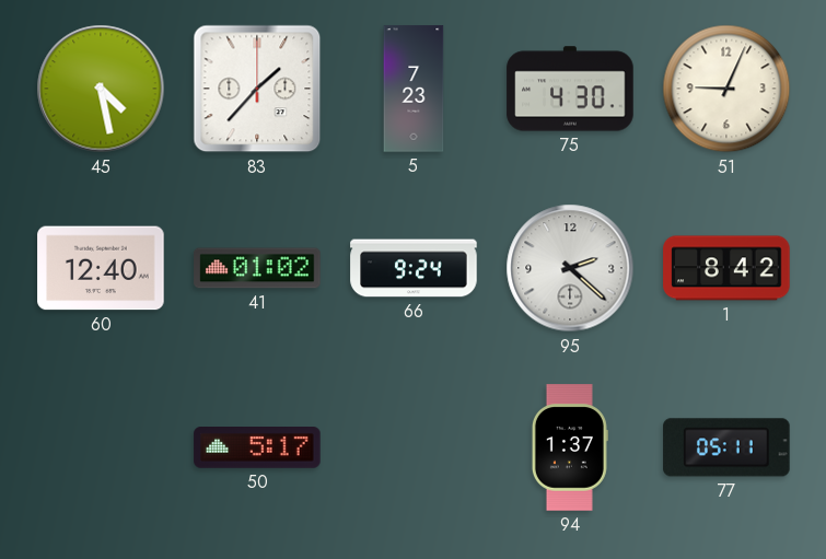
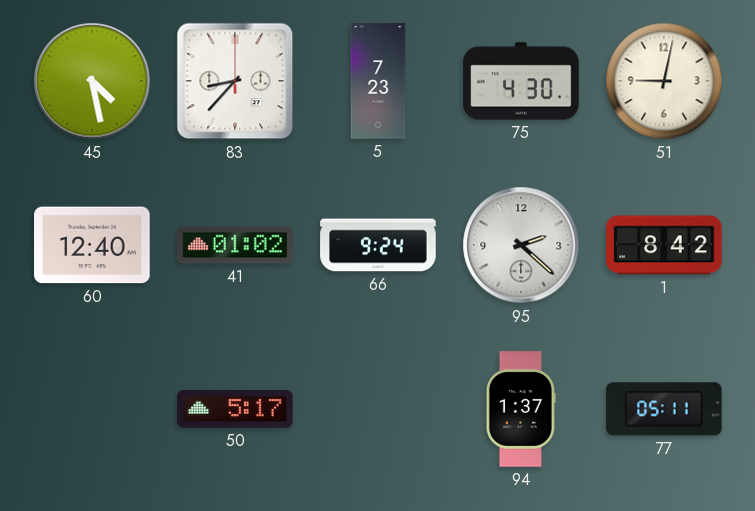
83: 1:37 -> 8:37 (235, 81)
51: 9:04 -> 9:02 (664, 81)
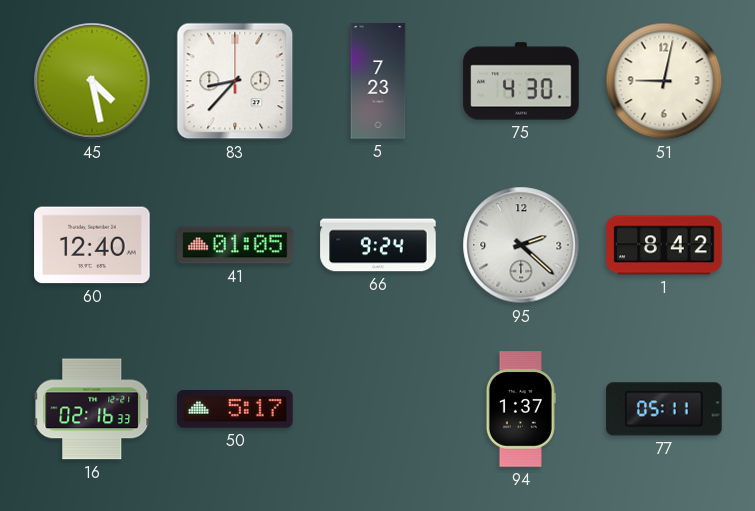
41: 01:02 -> 01:05 (235, 245)
16: none -> 02:16 (92, 409)
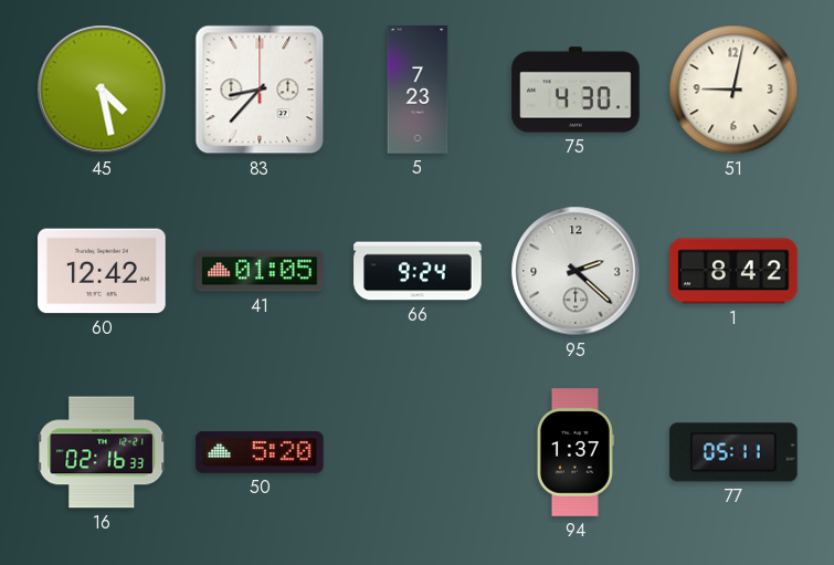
60: 12:40 -> 12:42 (102, 271)
50: 5:17 -> 5:20 (260, 453)
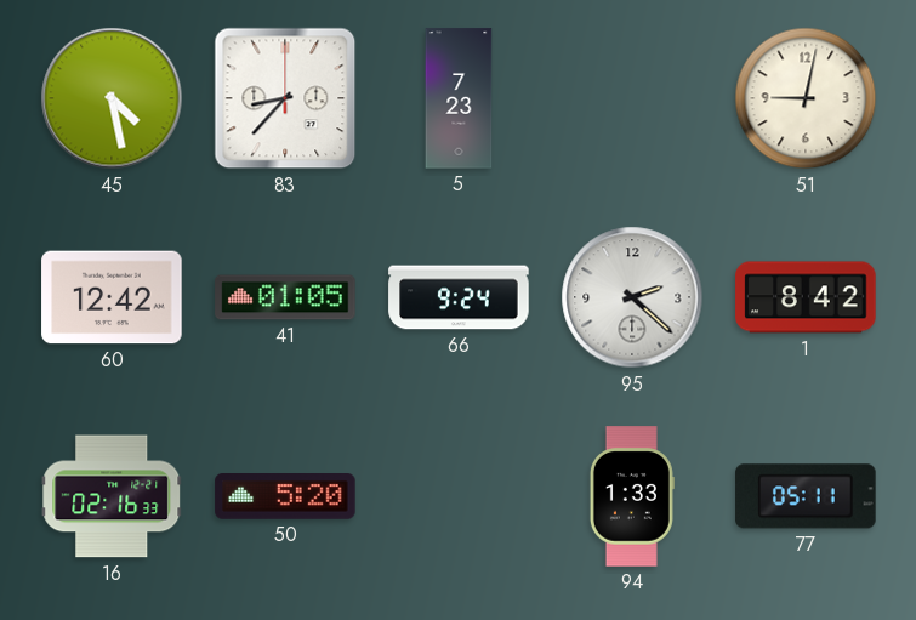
75: 4:30 -> none (576, 90)
94: 1:37 -> 1:33 (632, 496)
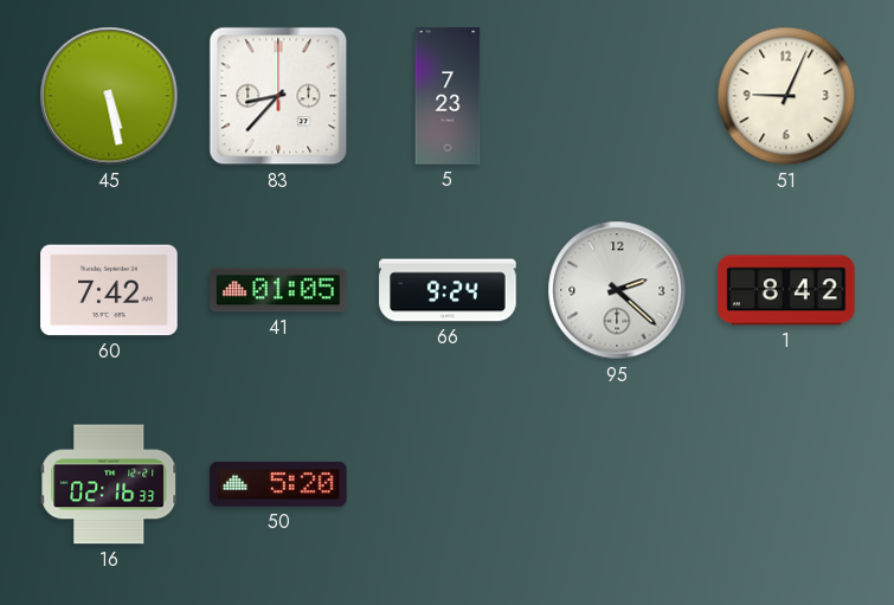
45: 4:28 -> 5:28 (109, 96)
51: 9:02 -> 9:04 (786, 96)
60: 12:42 -> 7:42 (109, 290)
94: 1:33 -> none (632, 496)
77: 05:11 -> none (806, 496)
